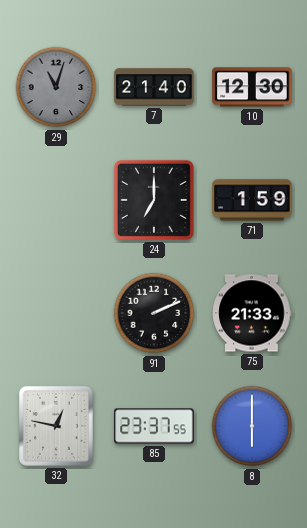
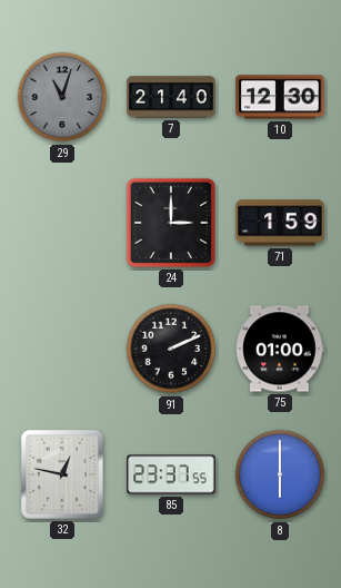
24: 7:00 -> 3:00 (171, 223)
75: 21:33 -> 01:00 (280, 349)
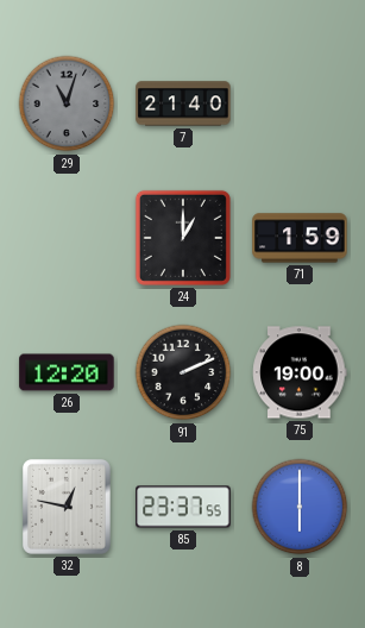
10: 12:30 -> none (280, 97)
24: 3:00 -> 1:00 (183, 238)
26: none -> 12:20 (67, 372)
75: 01:00 -> 19:00 (300, 372)
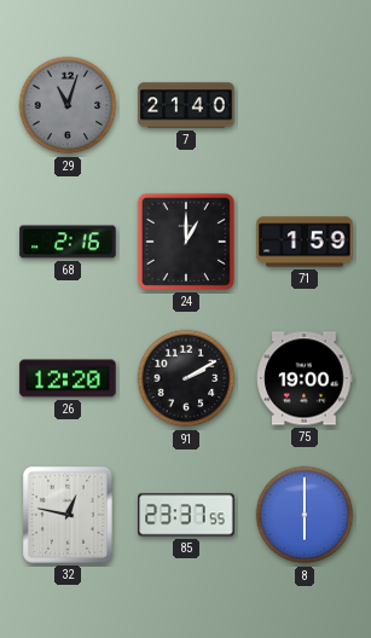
68: none -> 2:16 (68, 242)
91: 2:11 -> 2:10 (186, 378)
